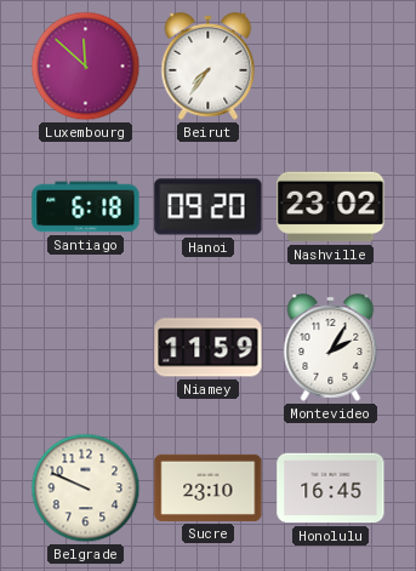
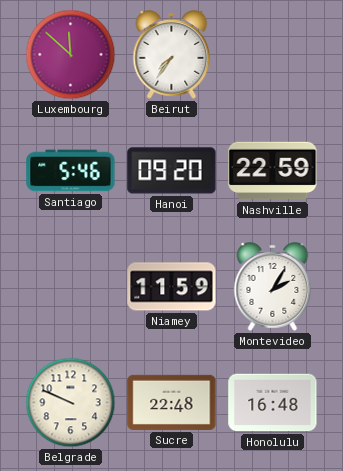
Santiago: 6:18 -> 5:46 (71, 171)
Nashville: 23:02 -> 22:59 (273, 171)
Sucre: 23:10 -> 22:48 (172, 402)
Honolulu: 16:45 -> 16:48 (273, 403)
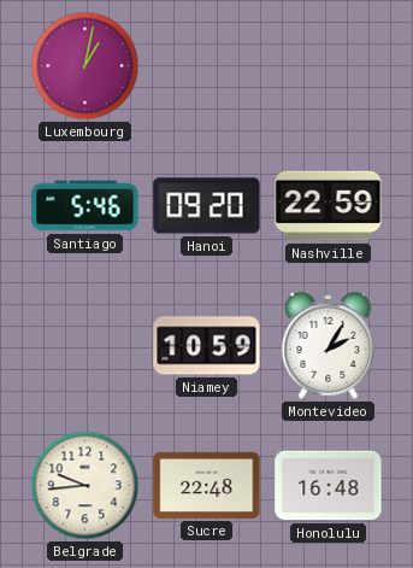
Luxembourg: 11:52 -> 1:02 (85, 66)
Beirut: 7:36 -> none (172, 55)
Niamey: 11:59 -> 10:59 (207, 346)
Belgrade: 9:49 -> 9:44 (85, 486)
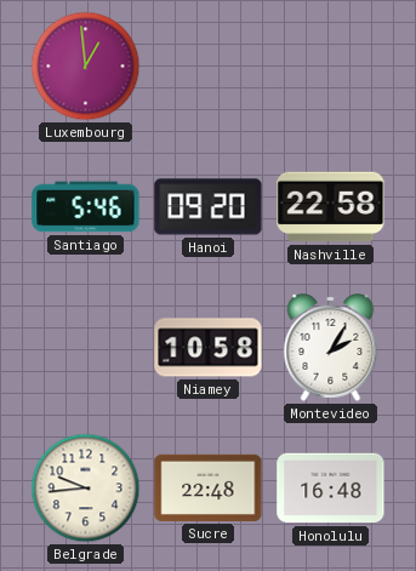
Luxembourg: 1:02 -> 12:59 (86, 67)
Nashville: 22:59 -> 22:58 (331, 207)
Niamey: 10:59 -> 10:58 (209, 348)
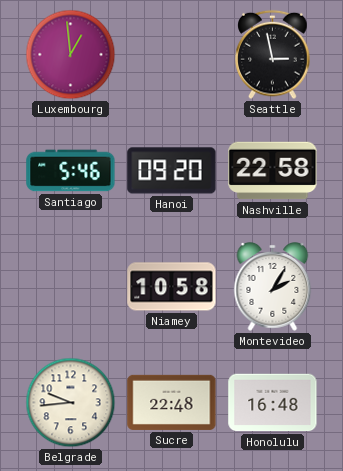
Seattle: none -> 2:58 (273, 55)
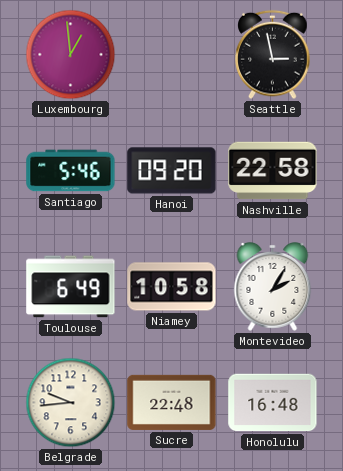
Toulouse: none -> 6:49 (71, 287)
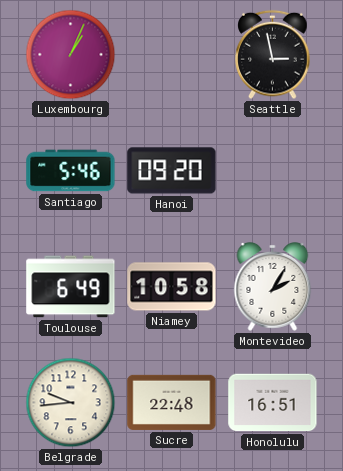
Luxembourg: 12:59 -> 1:04 (71, 55)
Nashville: 22:58 -> none (273, 171)
Honolulu: 16:48 -> 16:51 (273, 403)
